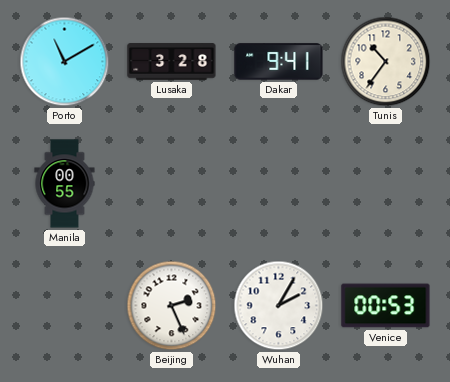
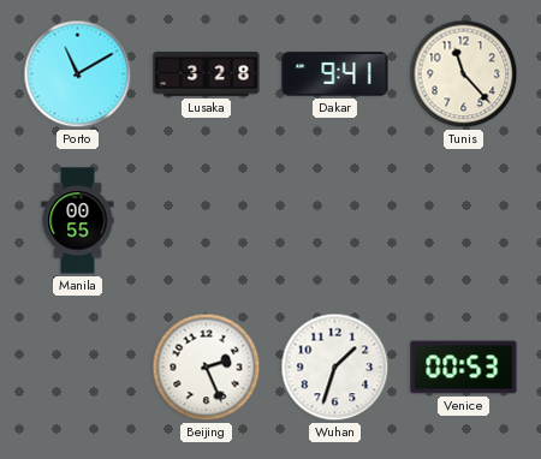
Tunis: 10:36 -> 11:23 (464, 74)
Wuhan: 2:05 -> 1:33 (335, 368)
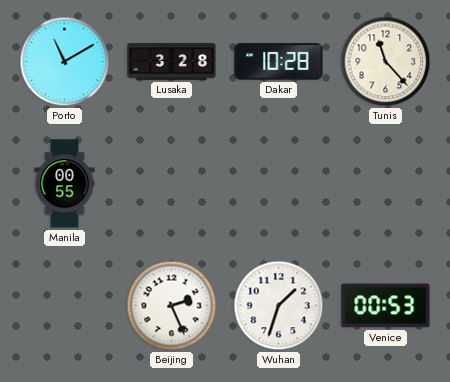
Dakar: 9:41 -> 10:28 (279, 62)
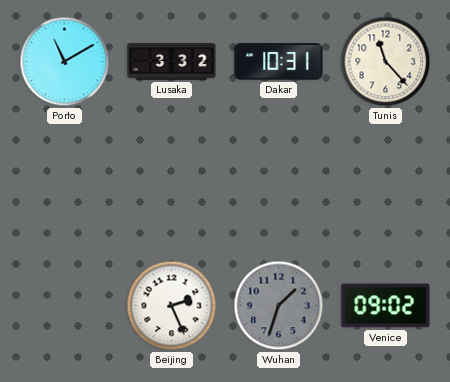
Lusaka: 3:28 -> 3:32 (172, 62)
Dakar: 10:28 -> 10:31 (279, 62)
Manila: 00:55 -> none (65, 184)
Wuhan dial: white -> grey (279, 306)
Venice: 00:53 -> 09:02 (386, 306)
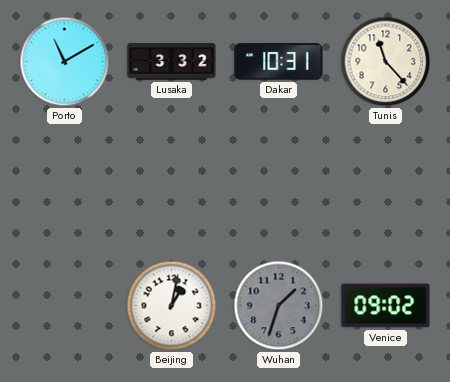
Beijing: 2:26 -> 1:02 (172, 306)
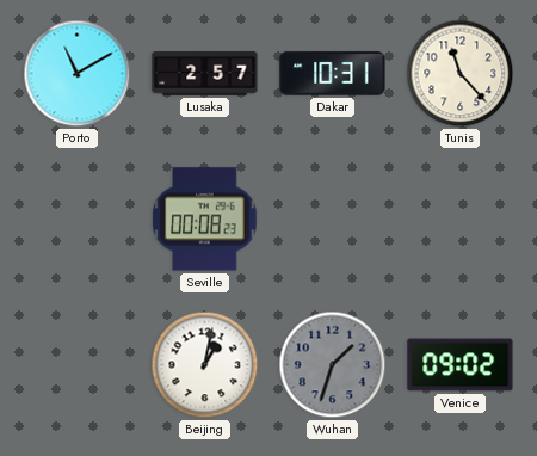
Lusaka: 3:32 -> 2:57 (205, 74)
Seville: none -> 00:08 (205, 220)
